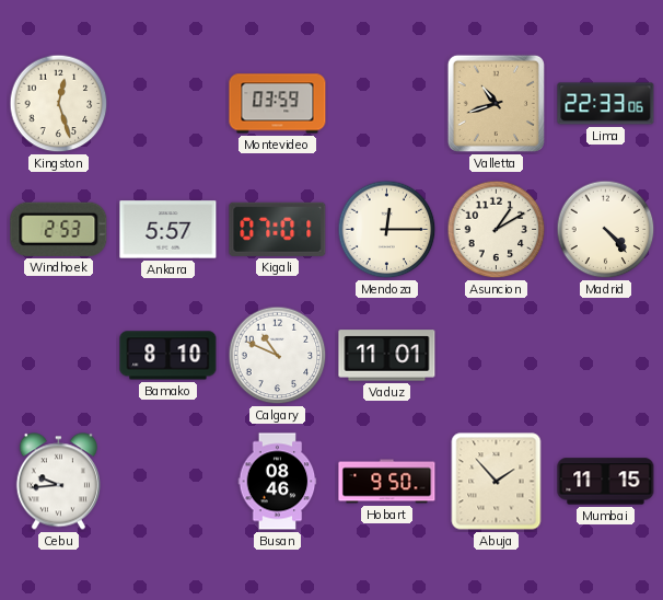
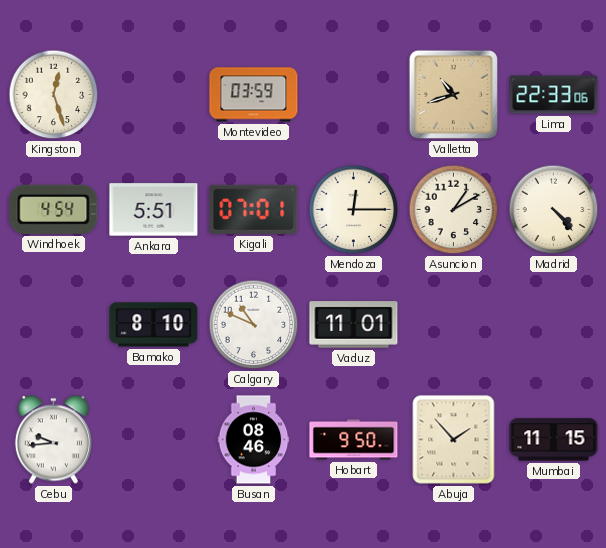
Windhoek: 2:53 -> 4:54 (54, 209)
Ankara: 5:57 -> 5:51 (154, 210)
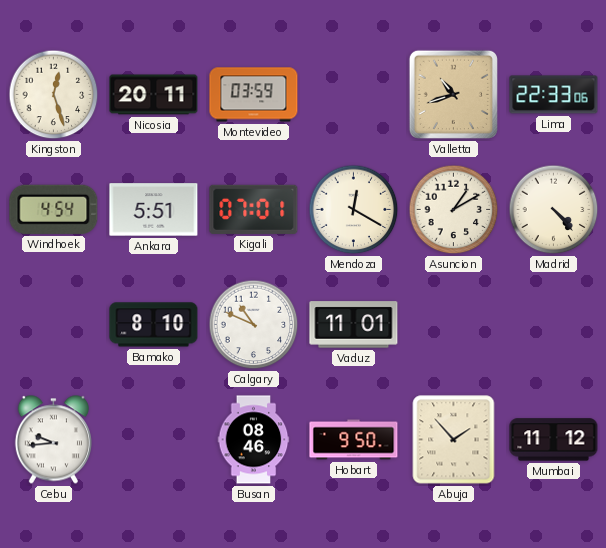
Nicosia: none -> 20:11 (154, 95)
Mendoza: 12:15 -> 12:20 (354, 210)
Mumbai: 11:15 -> 11:12 (554, 440)
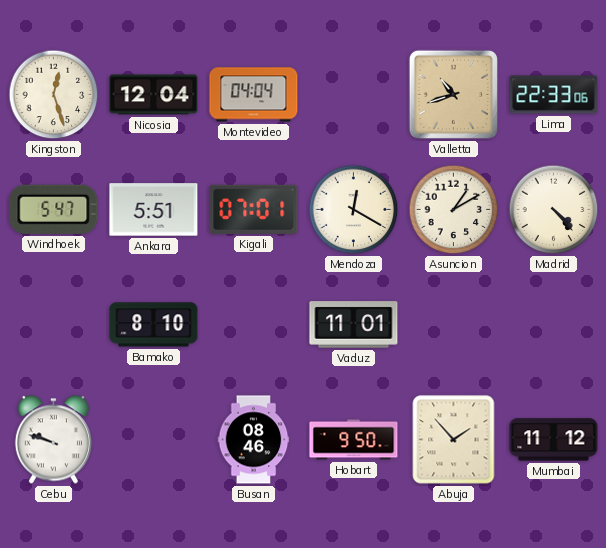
Nicosia: 20:11 -> 12:04 (154, 95)
Montevideo: 03:59 -> 04:04 (254, 95)
Windhoek: 4:54 -> 5:47 (54, 209)
Calgary: 10:49 -> none (254, 325)
Cebu: 9:44 -> 9:48 (53, 440)
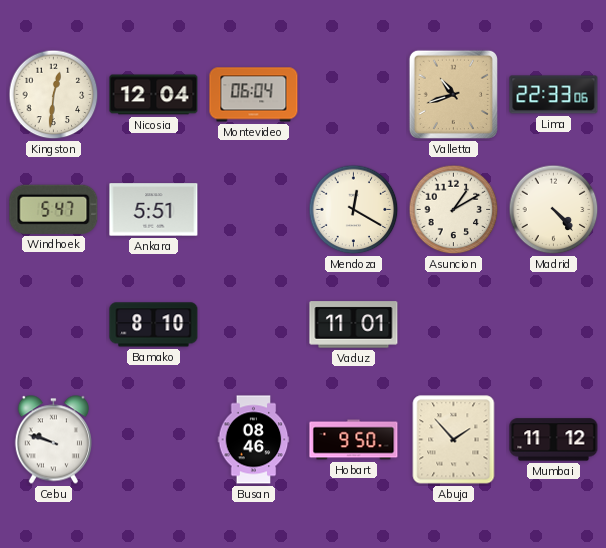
Kingston: 12:27 -> 12:31 (54, 95)
Montevideo: 04:04 -> 06:04 (254, 95)
Kigali: 07:01 -> none (254, 209)
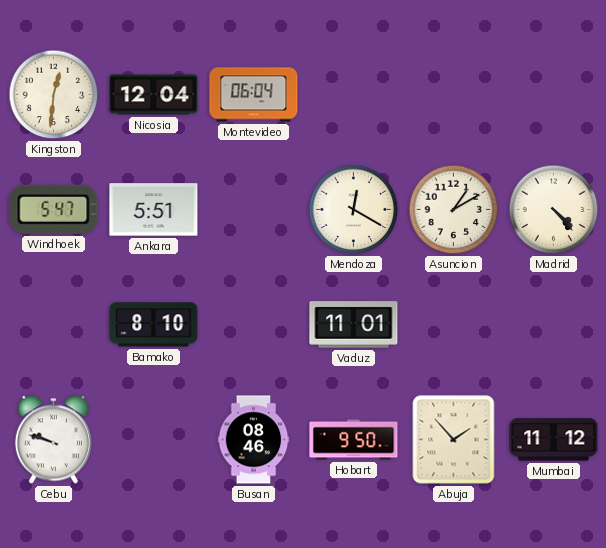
Valletta: 10:42 -> none (453, 94)
Lima: 22:33 -> none (554, 95)
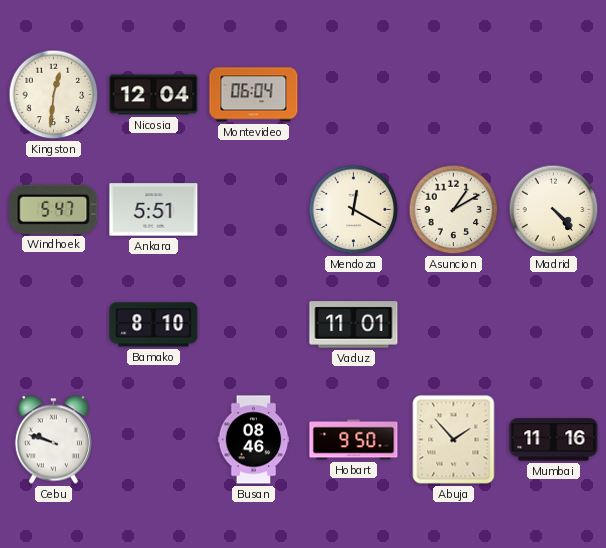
Mumbai: 11:12 -> 11:16 (554, 440)
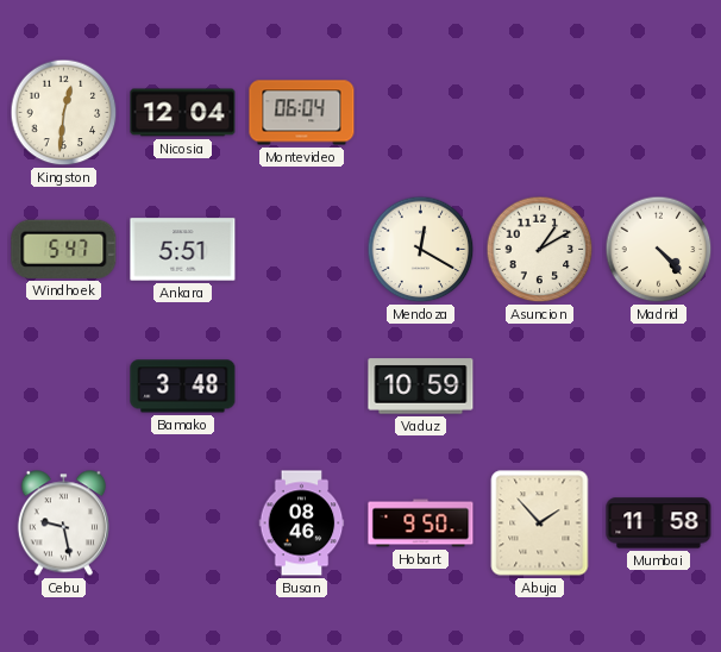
Bamako: 8:10 -> 3:48 (183, 387)
Vaduz: 11:01 -> 10:59 (421, 387)
Cebu: 9:48 -> 9:28 (63, 524)
Mumbai: 11:16 -> 11:58 (659, 524)
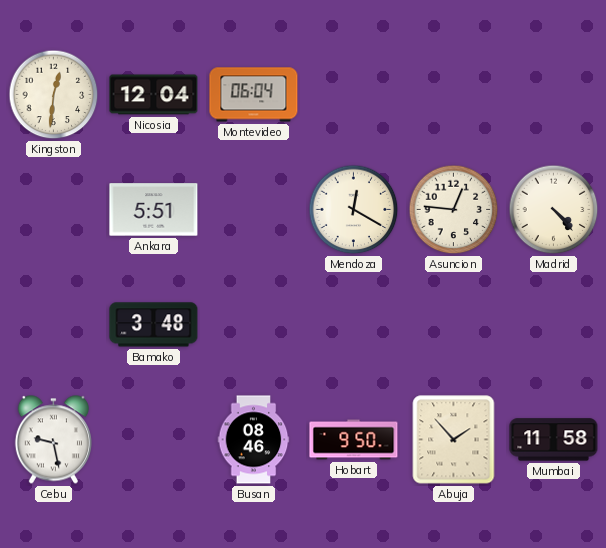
Windhoek: 5:47 -> none (64, 249)
Asuncion: 1:10 -> 12:46 (454, 210)
Vaduz: 10:59 -> none (421, 387)
